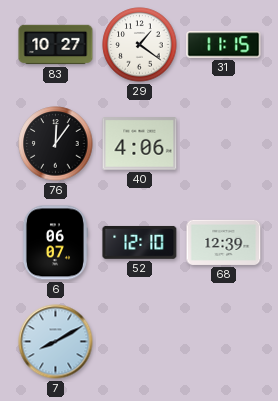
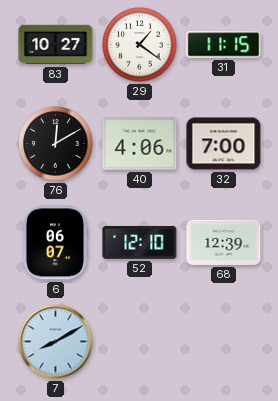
76: 12:06 -> 12:10 (56, 144)
32: none -> 7:00 (224, 144)
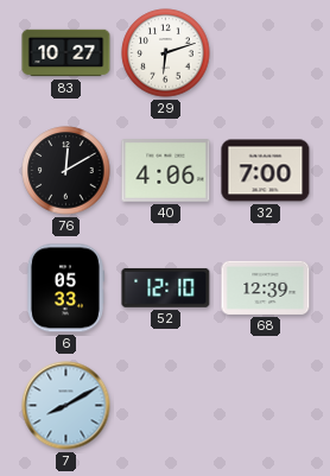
29: 1:21 -> 6:12 (166, 53)
31: 11:15 -> none (224, 45)
6: 06:07 -> 05:33 (65, 288)
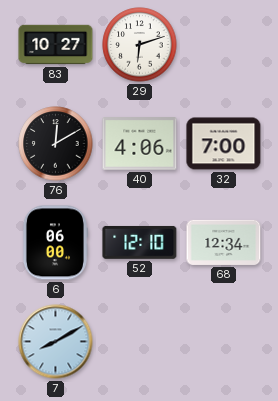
6: 05:33 -> 06:00 (55, 243)
68: 12:39 -> 12:34 (224, 242)
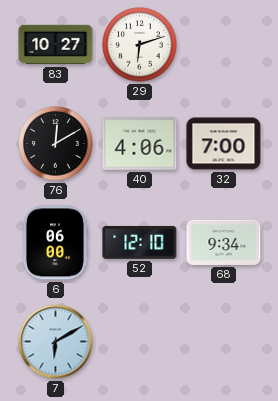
68: 12:34 -> 9:34 (224, 242)
7: 8:10 -> 6:10 (56, 342)
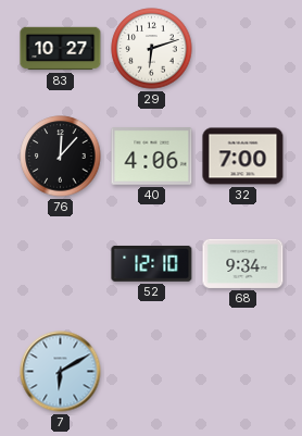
76: 12:10 -> 12:07 (61, 157)
6: 06:00 -> none (55, 243)
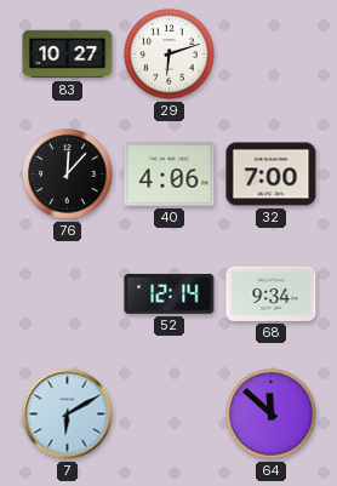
52: 12:10 -> 12:14 (170, 293)
64: none -> 11:52 (272, 414)
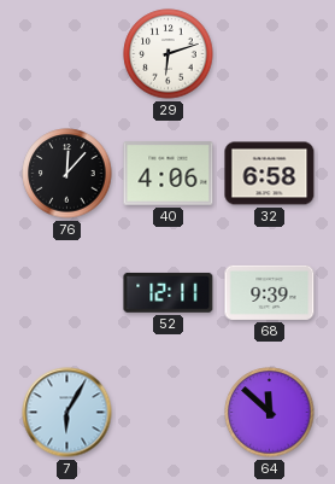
83: 10:27 -> none (68, 55)
32: 7:00 -> 6:58 (270, 174)
52: 12:14 -> 12:11 (169, 292)
68: 9:34 -> 9:39 (270, 292)
7: 6:10 -> 6:05 (67, 413)
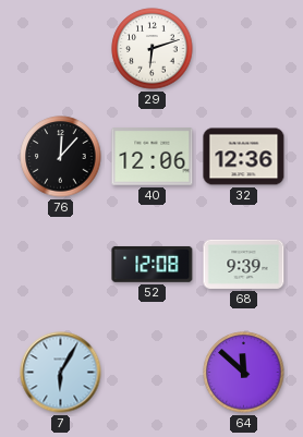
40: 4:06 -> 12:06 (153, 157)
32: 6:58 -> 12:36 (244, 157)
52: 12:11 -> 12:08 (153, 264)
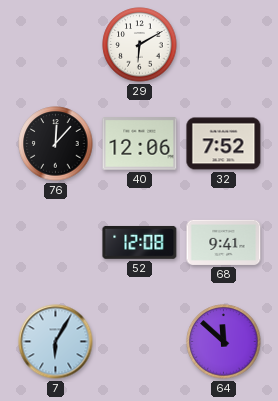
29: 6:12 -> 6:10 (140, 45)
32: 12:36 -> 7:52 (224, 144)
68: 9:39 -> 9:41 (224, 242)
